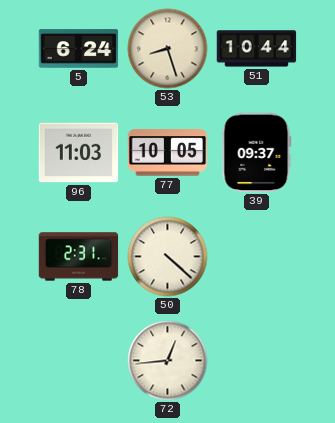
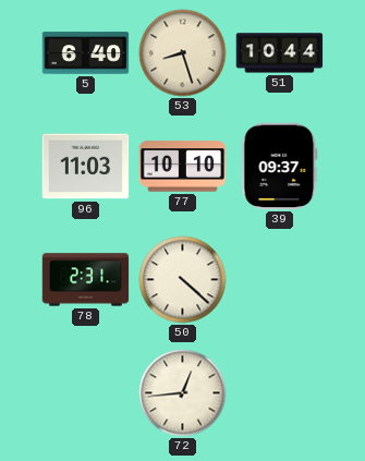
5: 6:24 -> 6:40 (86, 53)
77: 10:05 -> 10:10 (183, 167)
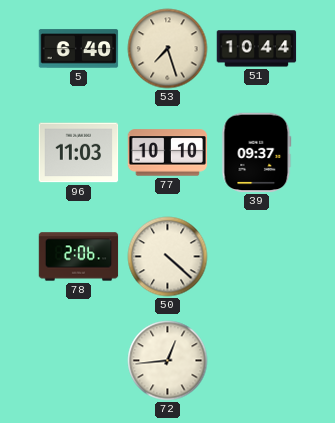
53: 8:27 -> 7:27 (168, 49)
78: 2:31 -> 2:06 (79, 257)
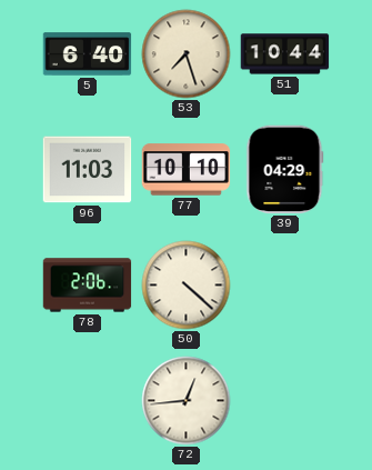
39: 09:37 -> 04:29 (285, 170)
